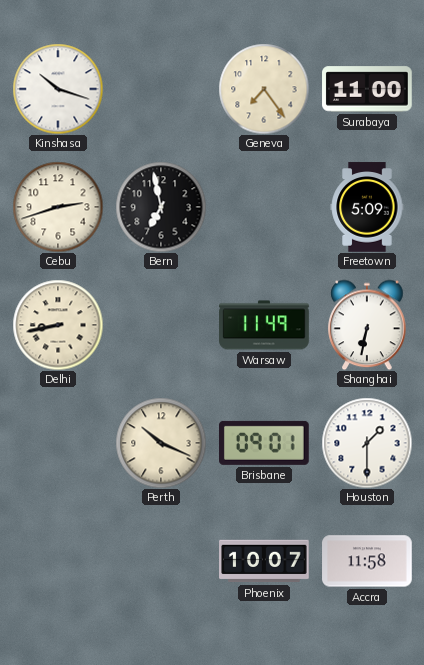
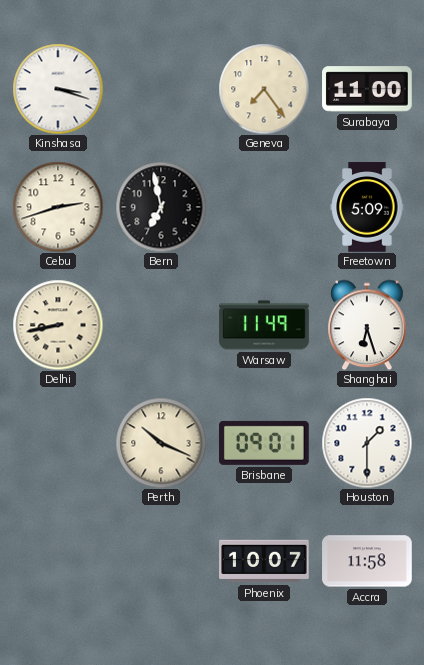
Kinshasa: 10:18 -> 3:18 (58, 89)
Shanghai: 6:32 -> 6:27 (367, 325)
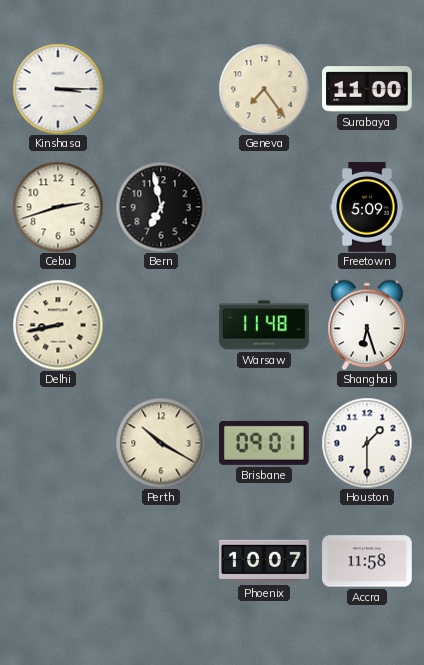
Kinshasa: 3:18 -> 3:15 (58, 89)
Warsaw: 11:49 -> 11:48 (264, 325)
Perth: 10:19 -> 10:20 (161, 443)
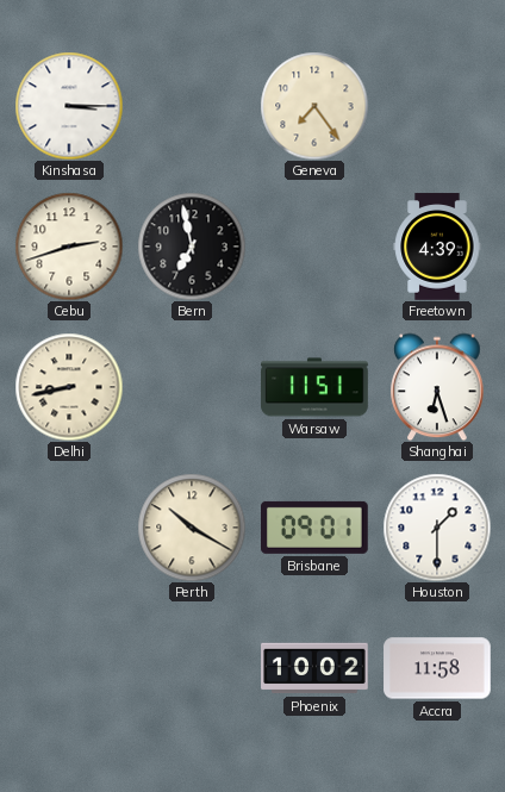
Surabaya: 11:00 -> none (367, 89)
Freetown: 5:09 -> 4:39 (437, 247)
Warsaw: 11:48 -> 11:51 (314, 387)
Phoenix: 10:07 -> 10:02 (314, 668)
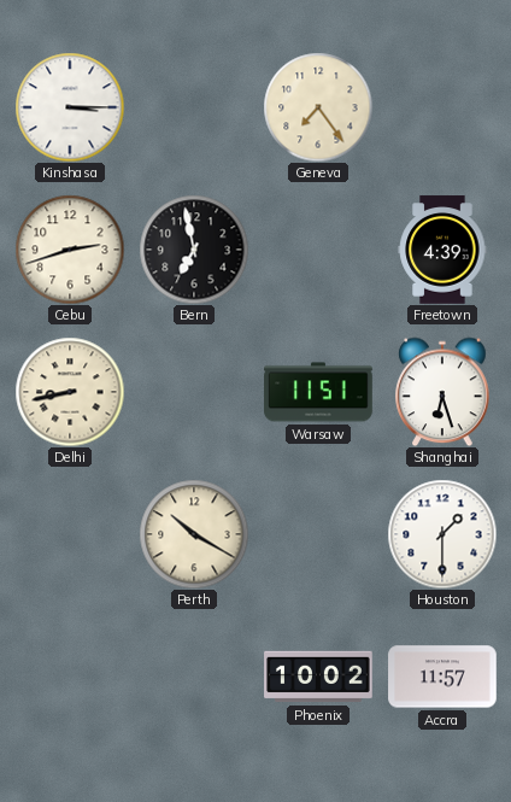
Brisbane: 09:01 -> none (316, 528)
Accra: 11:58 -> 11:57 (442, 677)
